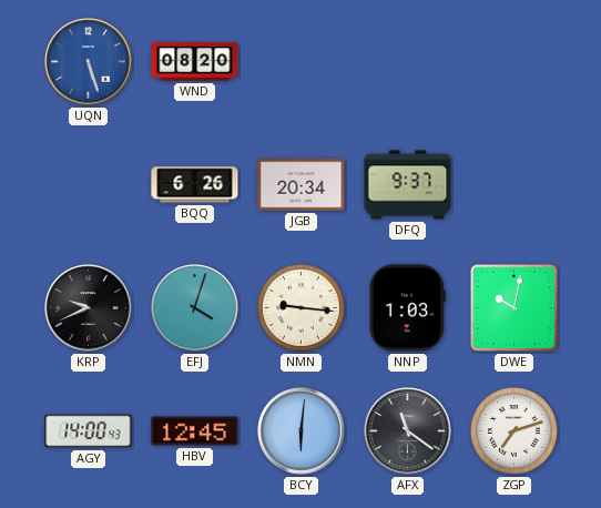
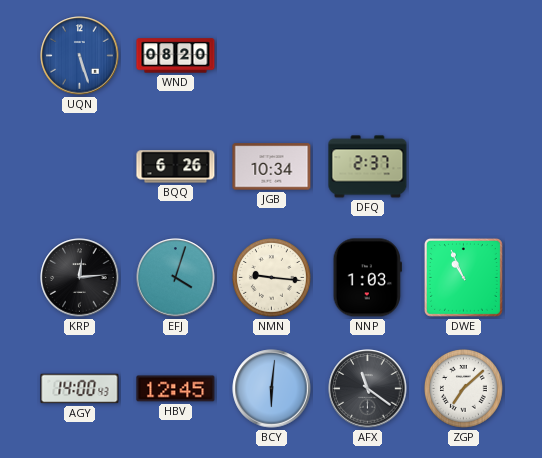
JGB: 20:34 -> 10:34 (272, 167)
DFQ: 9:37 -> 2:37 (368, 167)
KRP: 9:41 -> 12:14 (80, 278)
DWE: 10:02 -> 10:56 (463, 277)
ZGP: 7:12 -> 7:08 (463, 388)
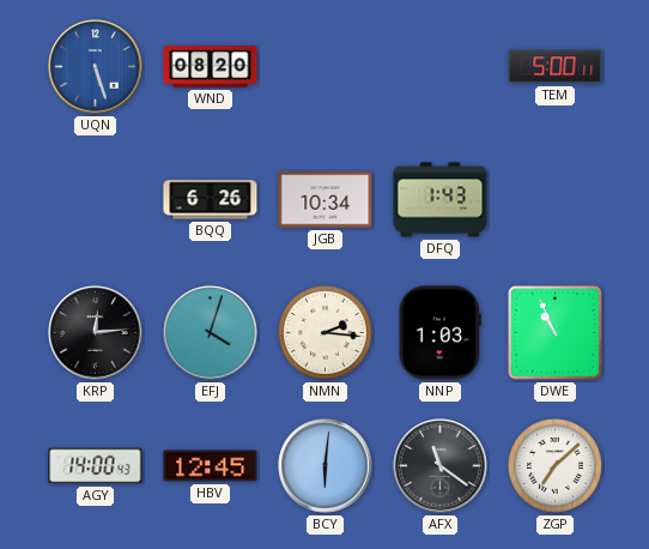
TEM: none -> 5:00 (556, 67)
DFQ: 2:37 -> 1:43 (441, 200)
NMN: 9:16 -> 2:16 (324, 332)
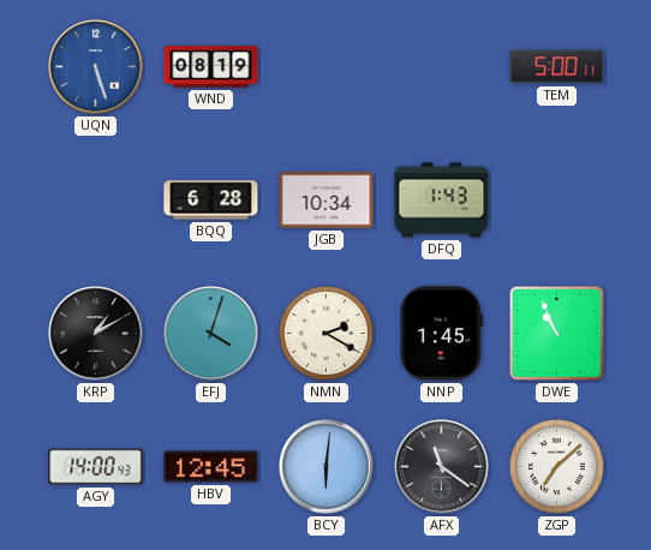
WND: 08:20 -> 08:19 (211, 67)
BQQ: 6:26 -> 6:28 (211, 201)
KRP: 12:14 -> 1:10 (96, 334)
NMN: 2:16 -> 2:20 (325, 333)
NNP: 1:03 -> 1:45 (441, 334)
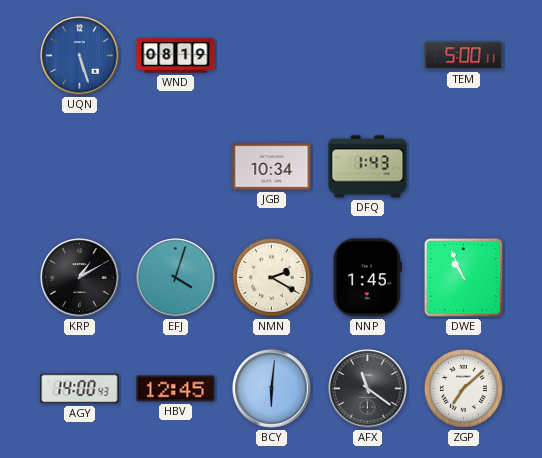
BQQ: 6:28 -> none (211, 201)
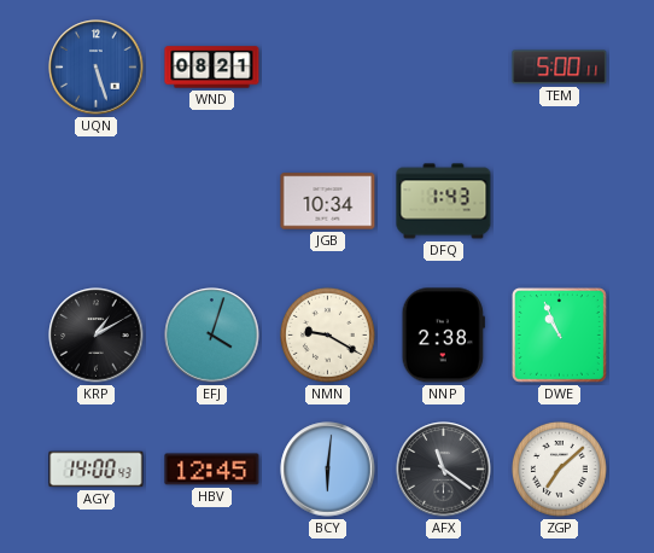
WND: 08:19 -> 08:21 (212, 68)
NMN: 2:20 -> 9:20 (327, 334)
NNP: 1:45 -> 2:38 (443, 336)
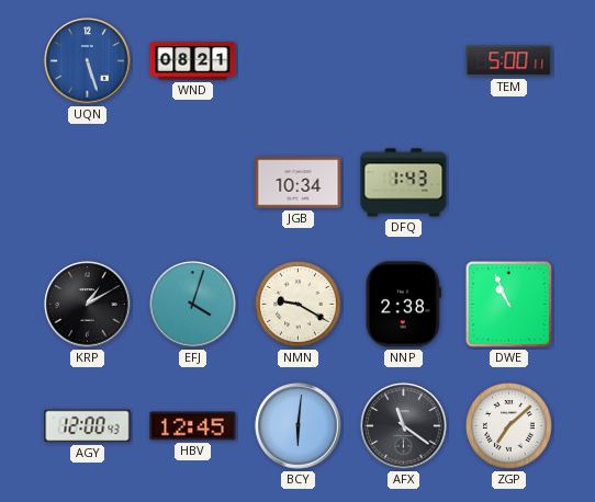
AGY: 14:00 -> 12:00 (88, 426)
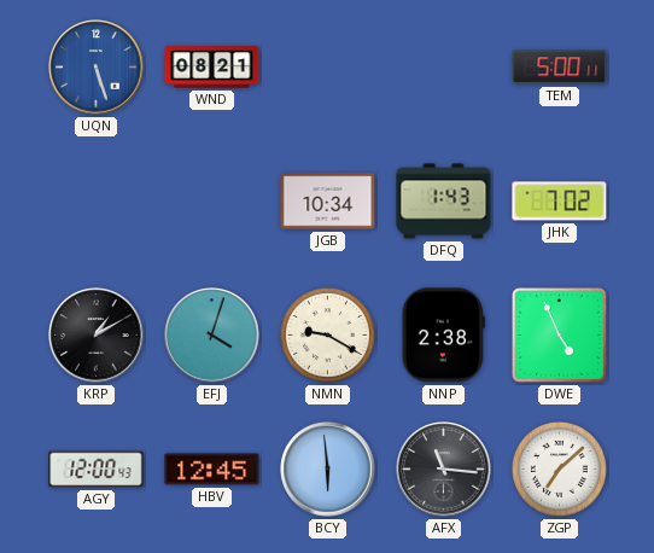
JHK: none -> 7:02 (560, 202)
DWE: 10:56 -> 4:56 (559, 334)
BCY: 6:01 -> 5:59 (328, 470)
AFX: 11:21 -> 11:16 (444, 470)
